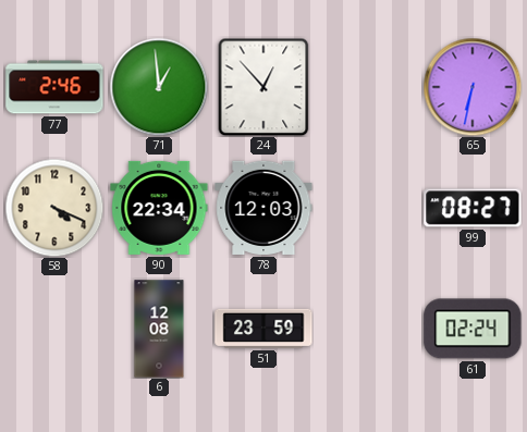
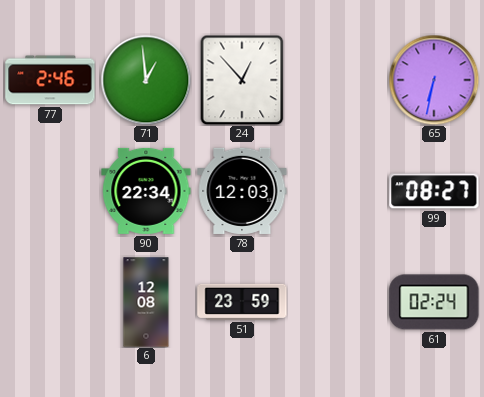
58: 4:19 -> none (54, 208)
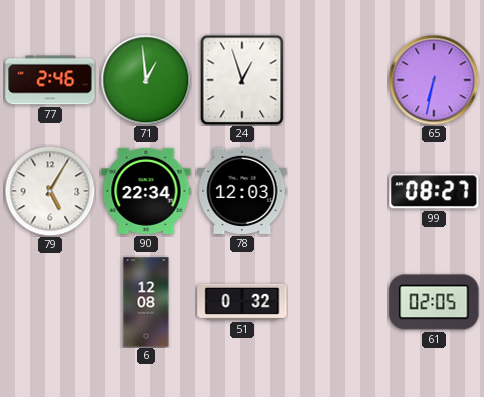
24: 12:53 -> 12:57 (242, 80)
79: none -> 5:05 (50, 191)
51: 23:59 -> 0:32 (242, 302)
61: 02:24 -> 02:05 (434, 302)
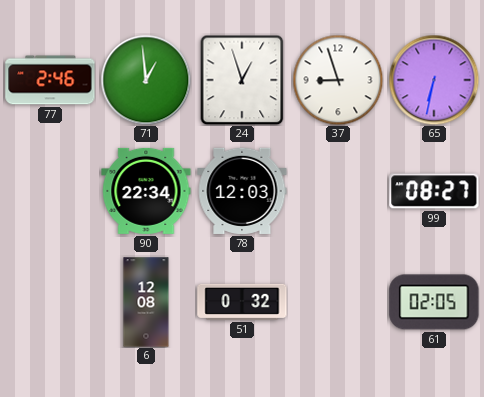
37: none -> 8:57 (338, 80)
79: 5:05 -> none (50, 191)
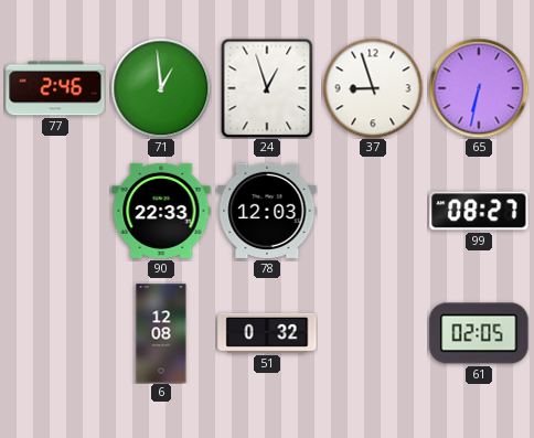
90: 22:34 -> 22:33 (161, 211)
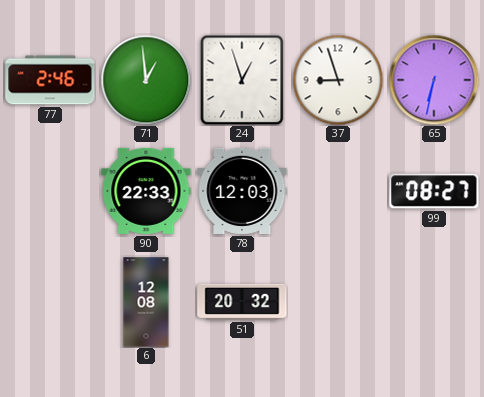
51: 0:32 -> 20:32 (242, 302)
61: 02:05 -> none (479, 333)
